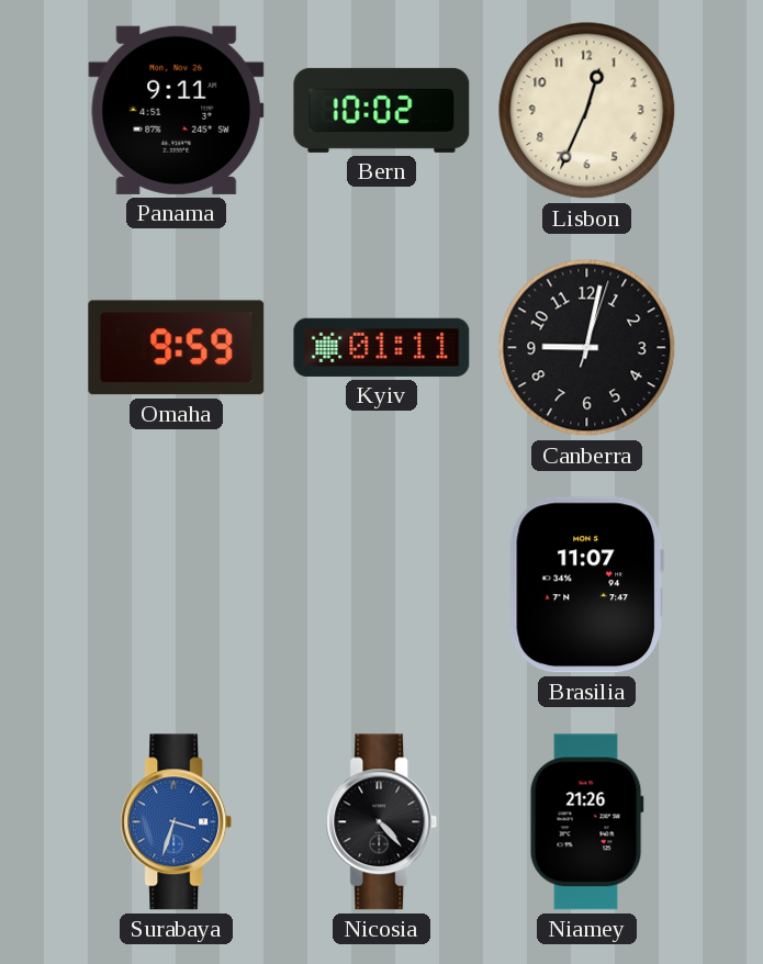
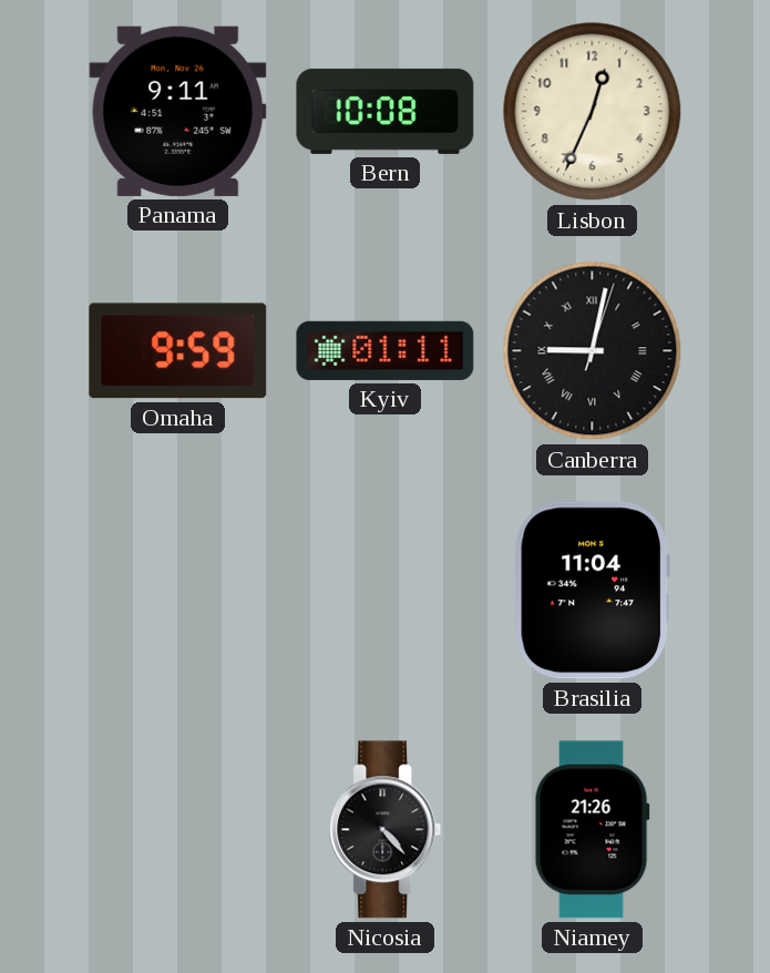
Bern: 10:02 -> 10:08 (386, 111)
Canberra numerals: Arabic -> Roman (593, 351)
Brasilia: 11:07 -> 11:04 (592, 591)
Surabaya: 3:33 -> none (177, 822)
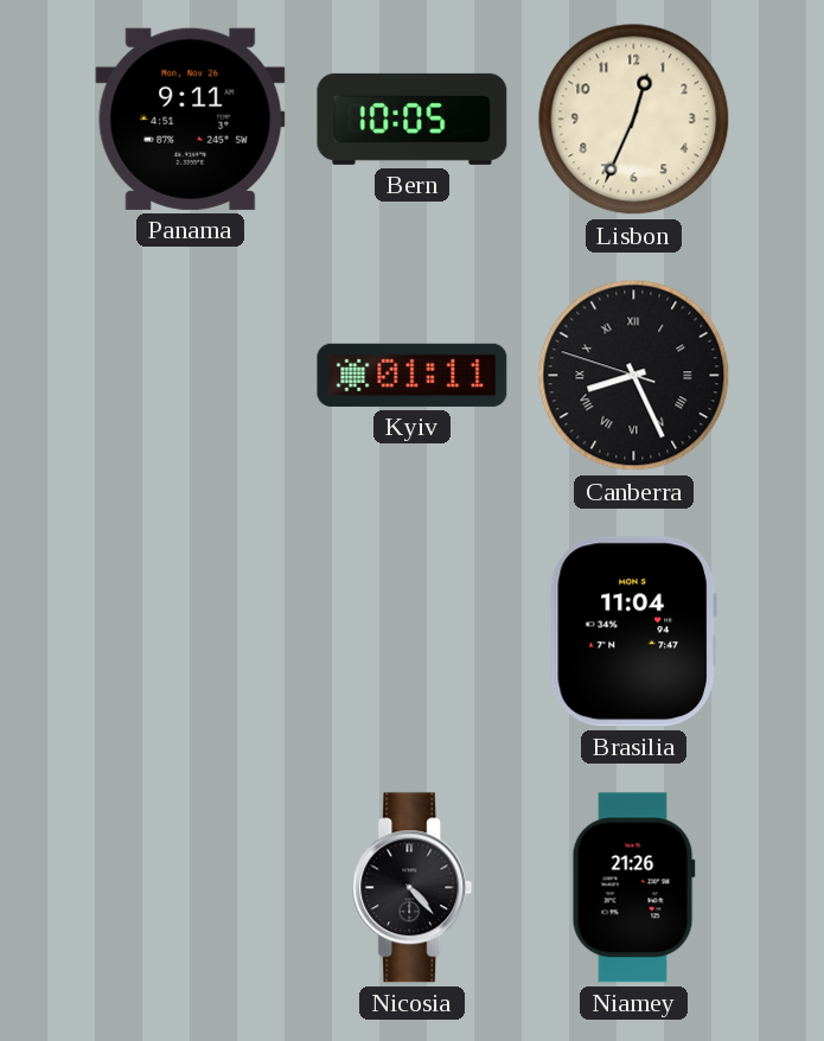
Bern: 10:08 -> 10:05 (413, 119)
Omaha: 9:59 -> none (178, 351)
Canberra: 9:02 -> 8:25 (634, 376)
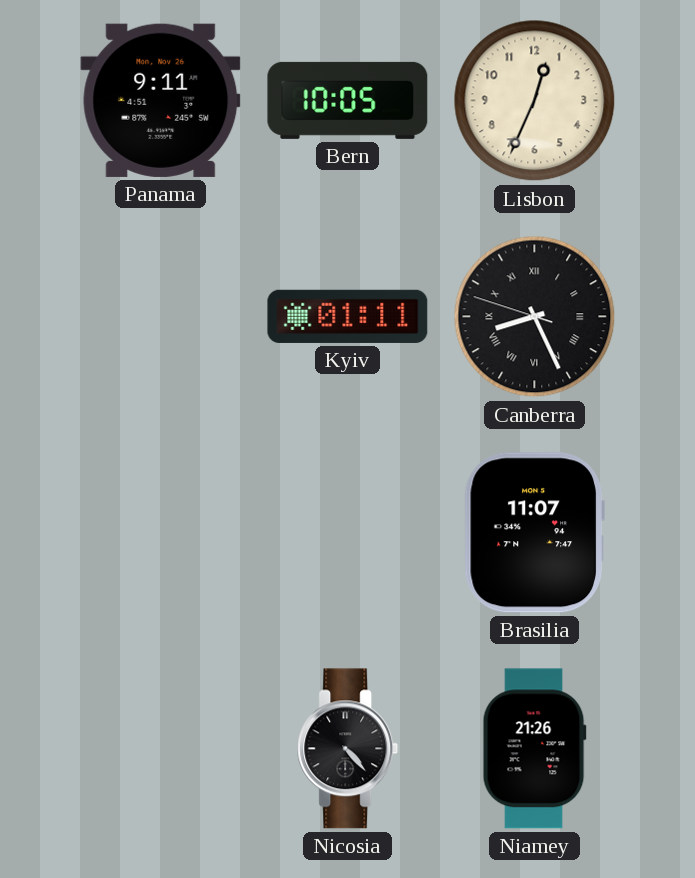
Brasilia: 11:04 -> 11:07 (534, 533)
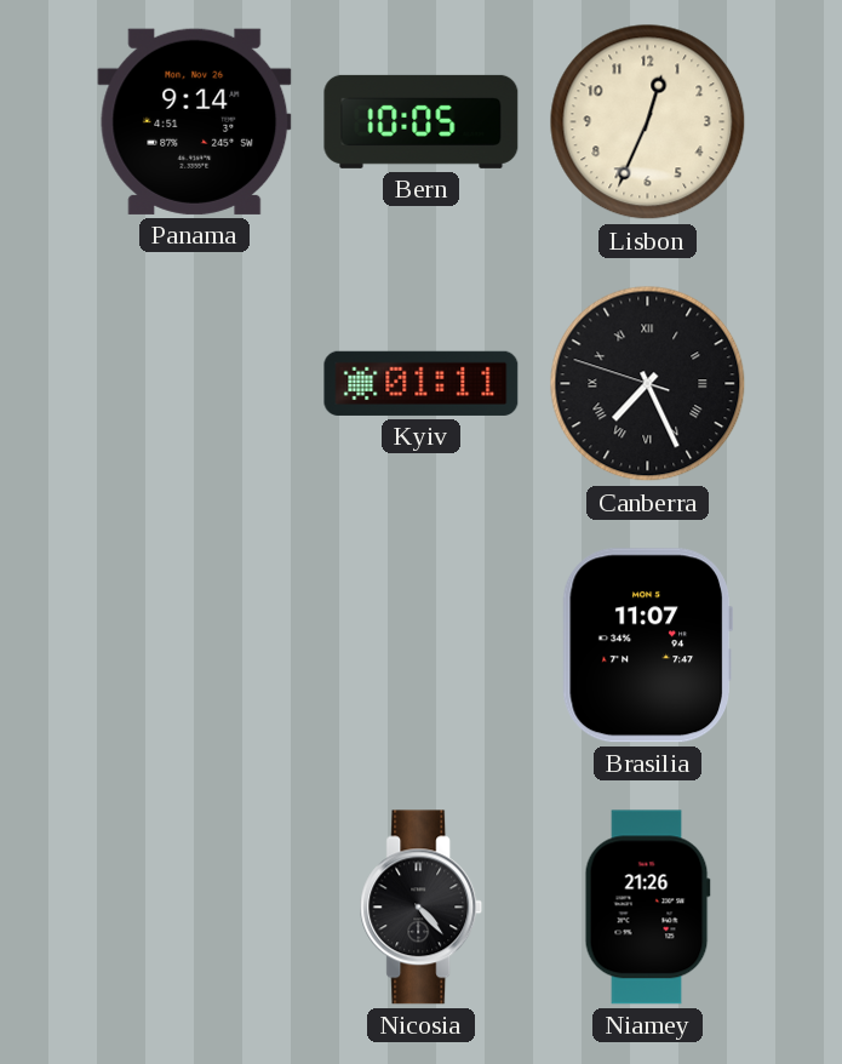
Panama: 9:11 -> 9:14 (195, 121)
Canberra: 8:25 -> 7:25 (648, 384)
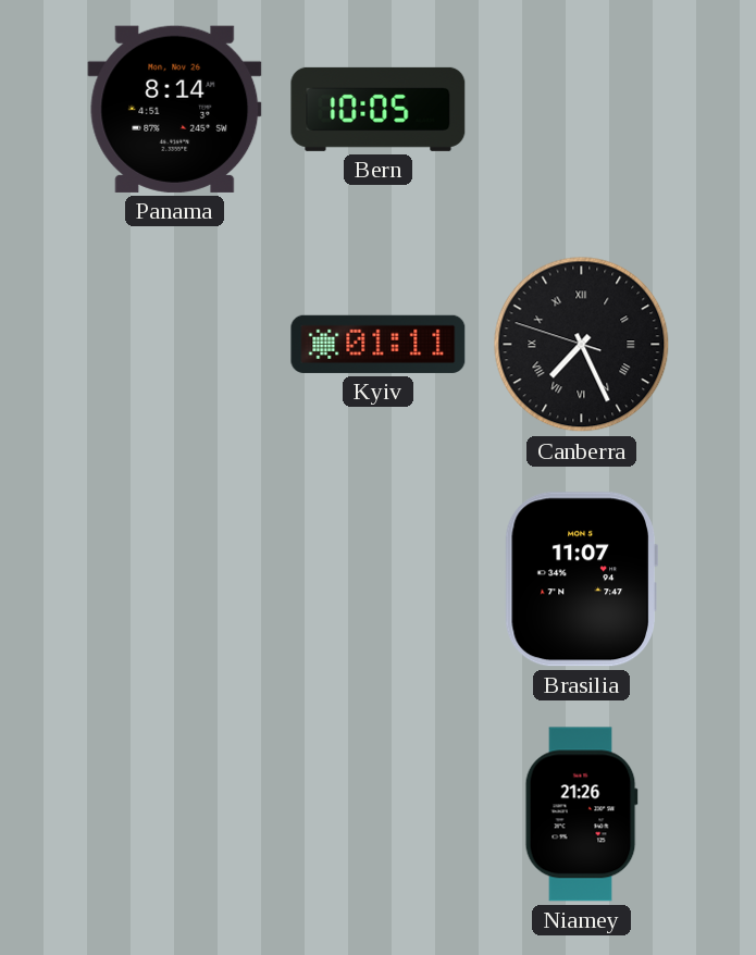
Panama: 9:14 -> 8:14 (175, 109)
Lisbon: 12:34 -> none (648, 122)
Nicosia: 4:23 -> none (422, 908)
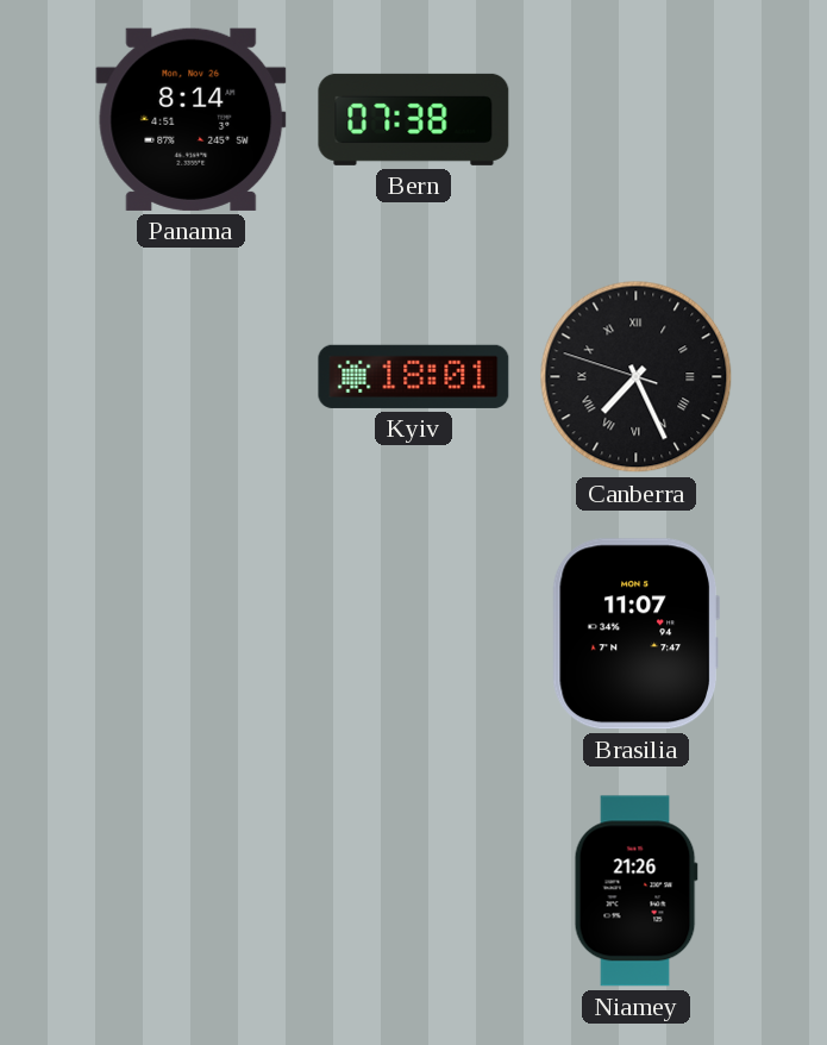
Bern: 10:05 -> 07:38 (414, 119)
Kyiv: 01:11 -> 18:01 (414, 376)
